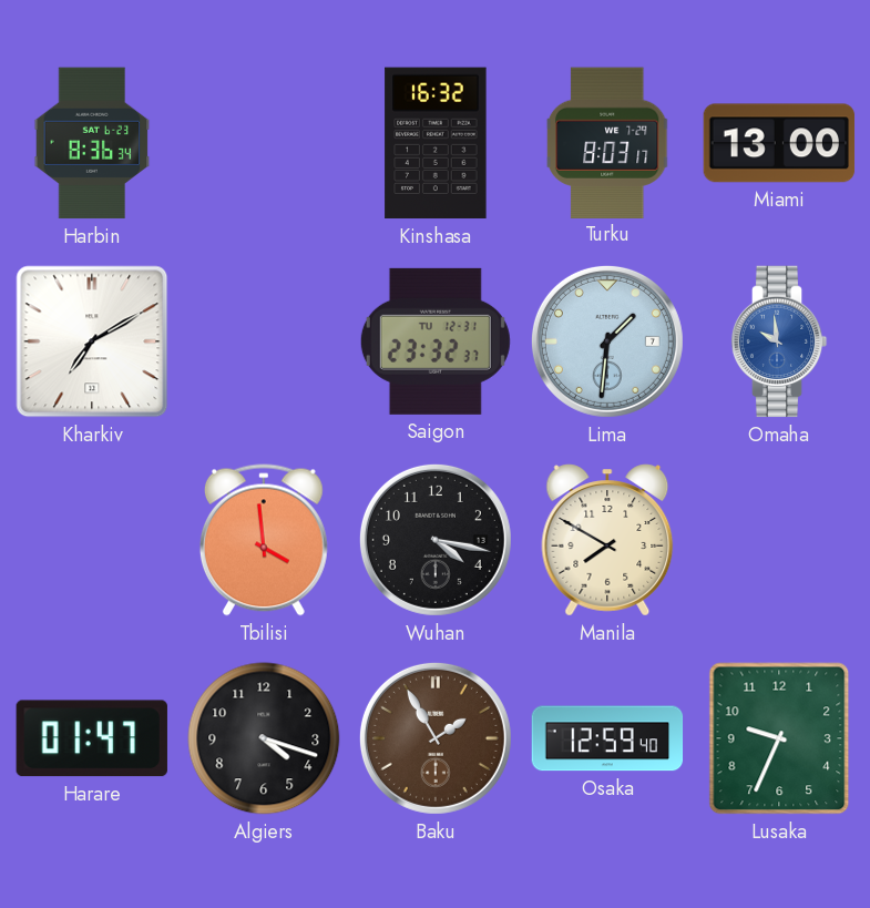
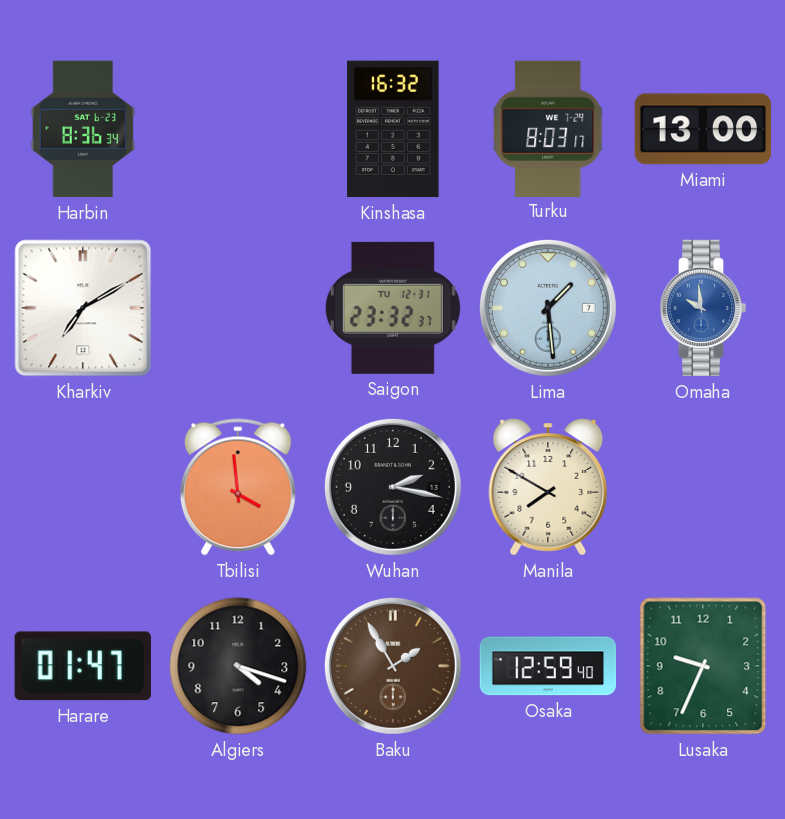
Lima: 1:31 -> 1:29 (548, 308)
Wuhan: 4:17 -> 2:17 (393, 487)
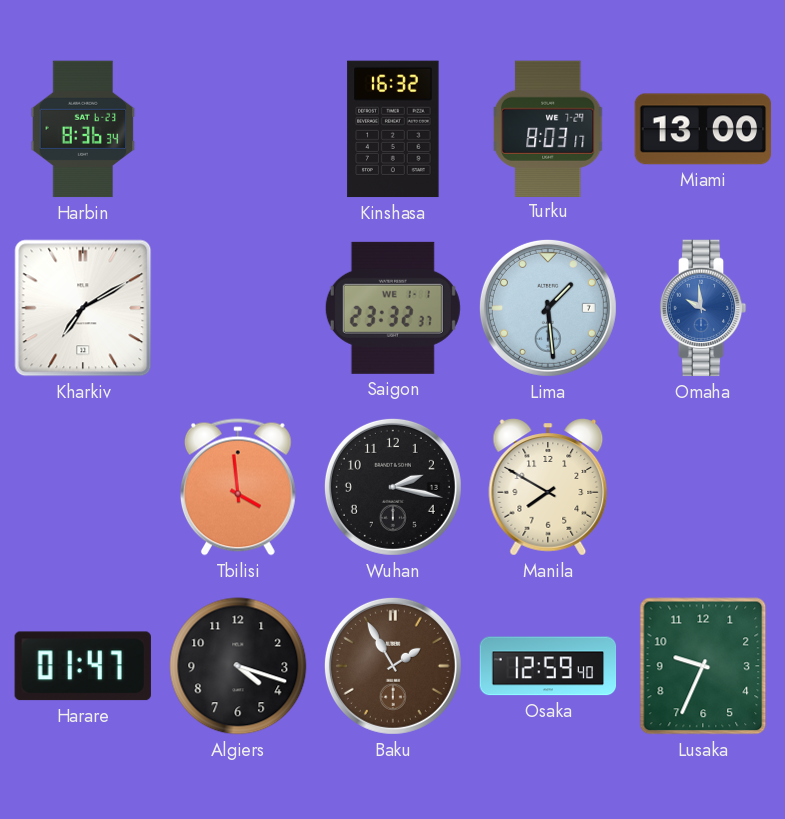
Saigon date: TU 12-31 -> WE 1-1 (393, 308)
